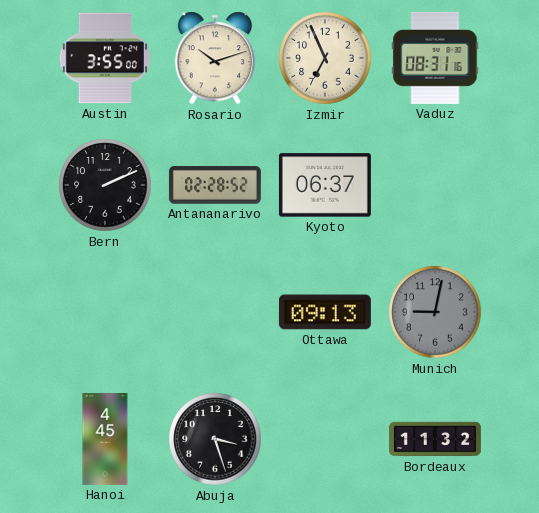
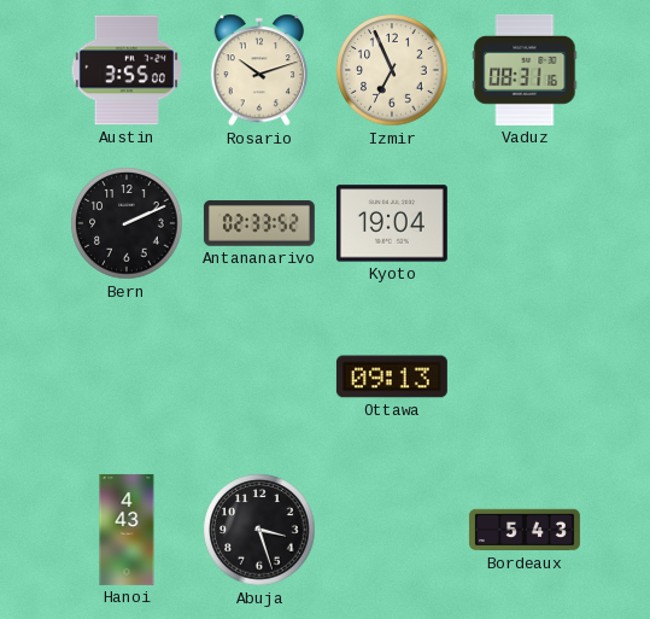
Antananarivo: 02:28 -> 02:33 (259, 223)
Kyoto: 06:37 -> 19:04 (392, 223)
Munich: 9:02 -> none (435, 312)
Hanoi: 4:45 -> 4:43 (127, 530)
Bordeaux: 11:32 -> 5:43 (525, 530)
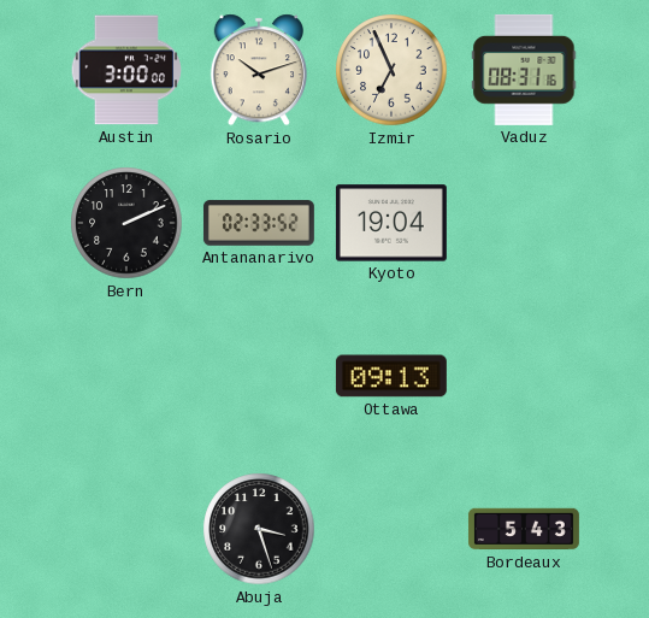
Austin: 3:55 -> 3:00 (126, 70)
Hanoi: 4:43 -> none (127, 530)
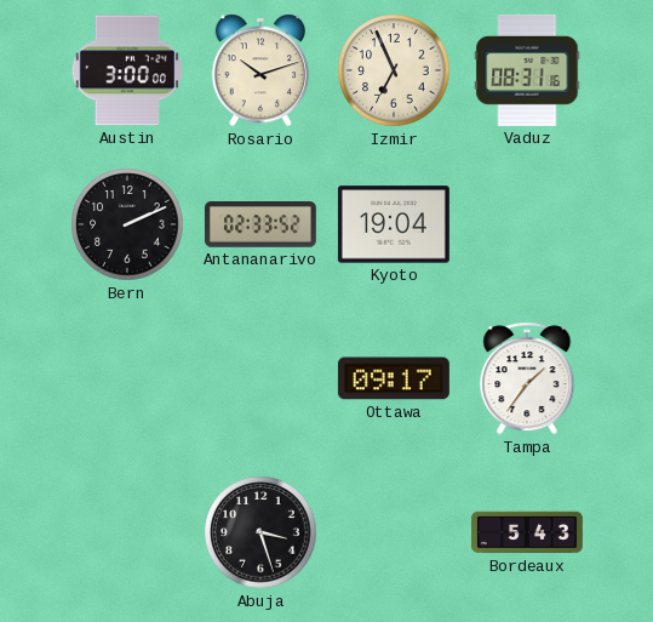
Ottawa: 09:13 -> 09:17 (394, 378)
Tampa: none -> 1:36 (527, 378)
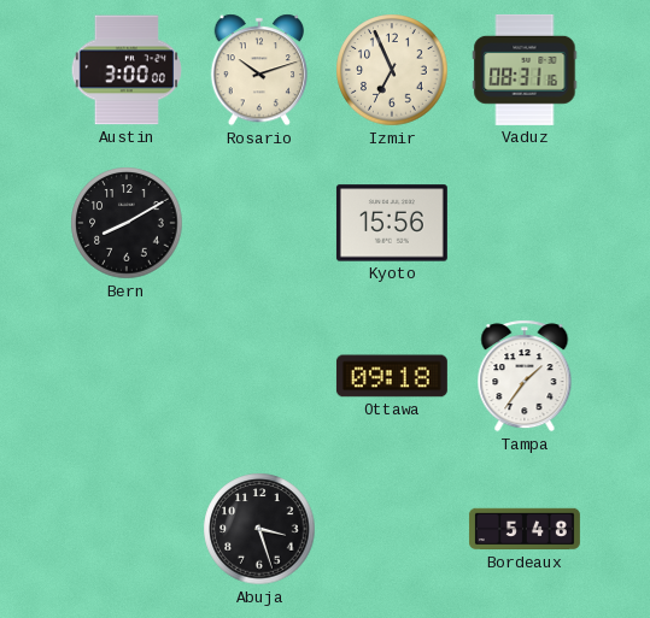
Bern: 2:11 -> 8:10 (127, 223)
Antananarivo: 02:33 -> none (260, 224)
Kyoto: 19:04 -> 15:56 (392, 223)
Ottawa: 09:17 -> 09:18 (392, 376)
Bordeaux: 5:43 -> 5:48 (525, 529)
